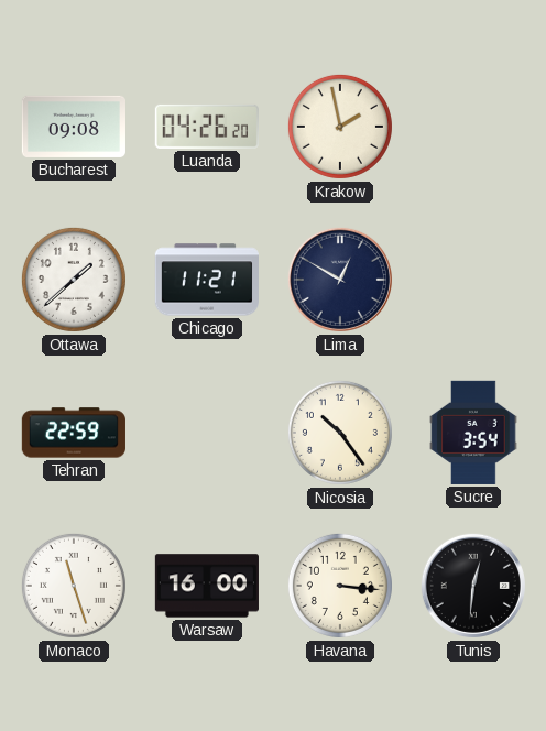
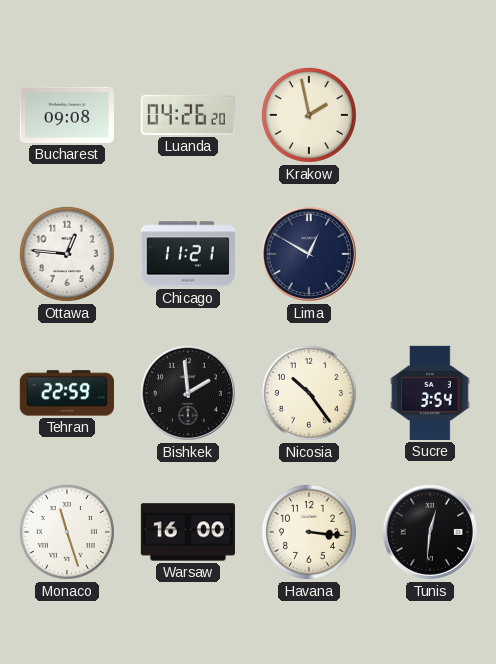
Ottawa: 1:38 -> 12:46 (67, 254)
Bishkek: none -> 1:59 (188, 393)
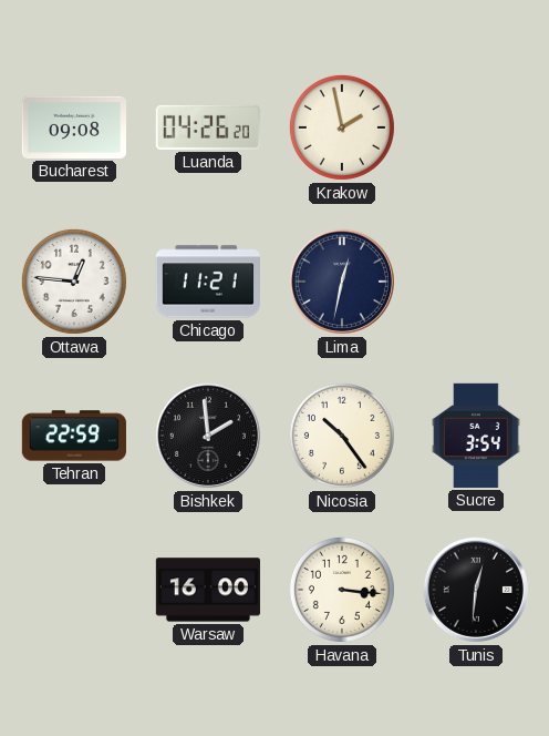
Lima: 12:50 -> 12:32 (342, 282)
Monaco: 11:27 -> none (67, 532)
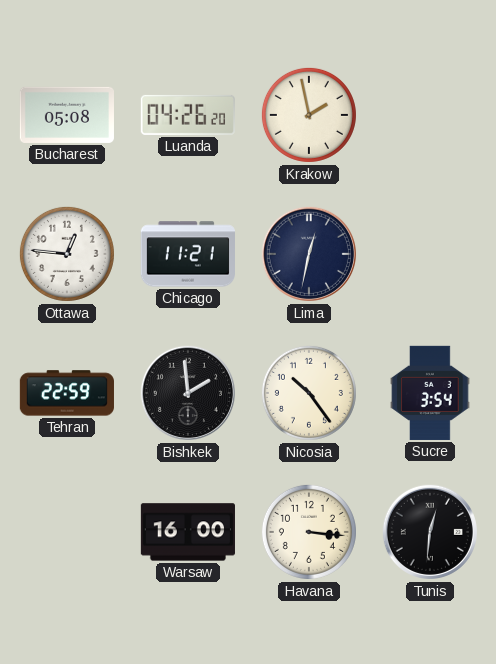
Bucharest: 09:08 -> 05:08 (67, 115)
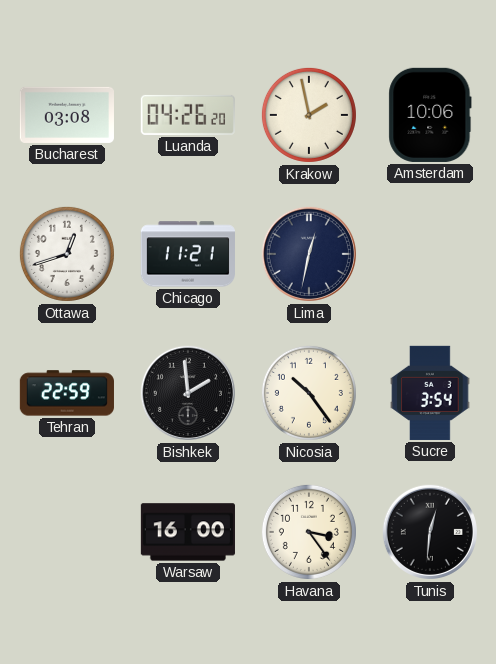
Bucharest: 05:08 -> 03:08 (67, 115)
Amsterdam: none -> 10:06 (430, 115)
Ottawa: 12:46 -> 12:42 (67, 254)
Havana: 3:16 -> 3:24 (309, 532)
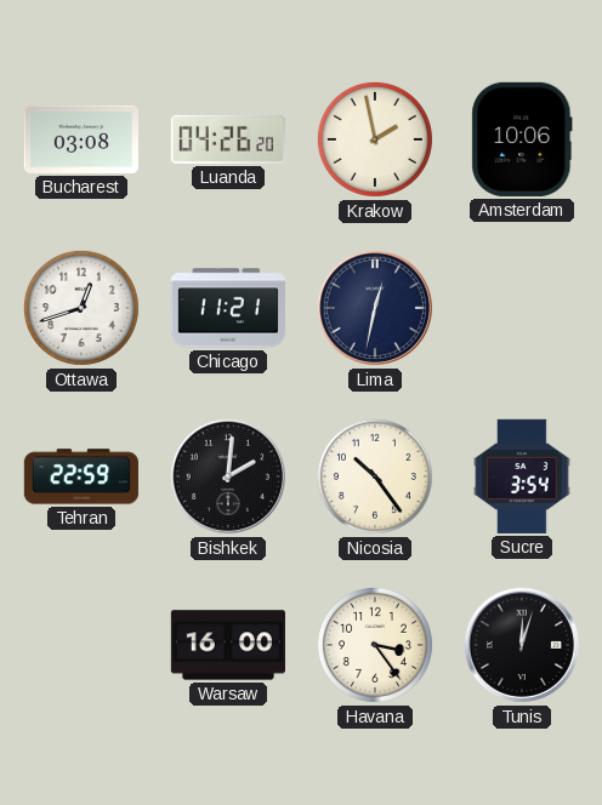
Bishkek: 1:59 -> 2:01 (228, 476)
Tunis: 12:31 -> 12:03 (522, 645)
